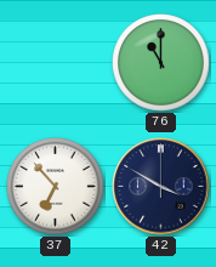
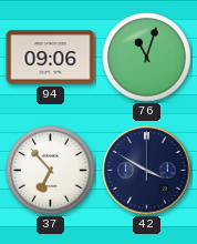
94: none -> 09:06 (51, 58)
76: 11:00 -> 11:03 (147, 58)
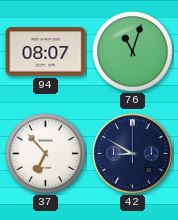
94: 09:06 -> 08:07 (46, 52)
42: 3:50 -> 8:50 (133, 154)
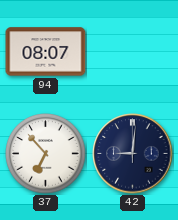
76: 11:03 -> none (133, 52)
42: 8:50 -> 9:01 (133, 154)
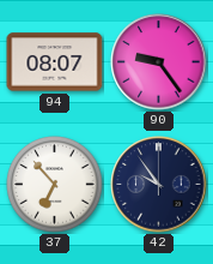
90: none -> 9:24 (159, 62)
42: 9:01 -> 9:54 (159, 185)
